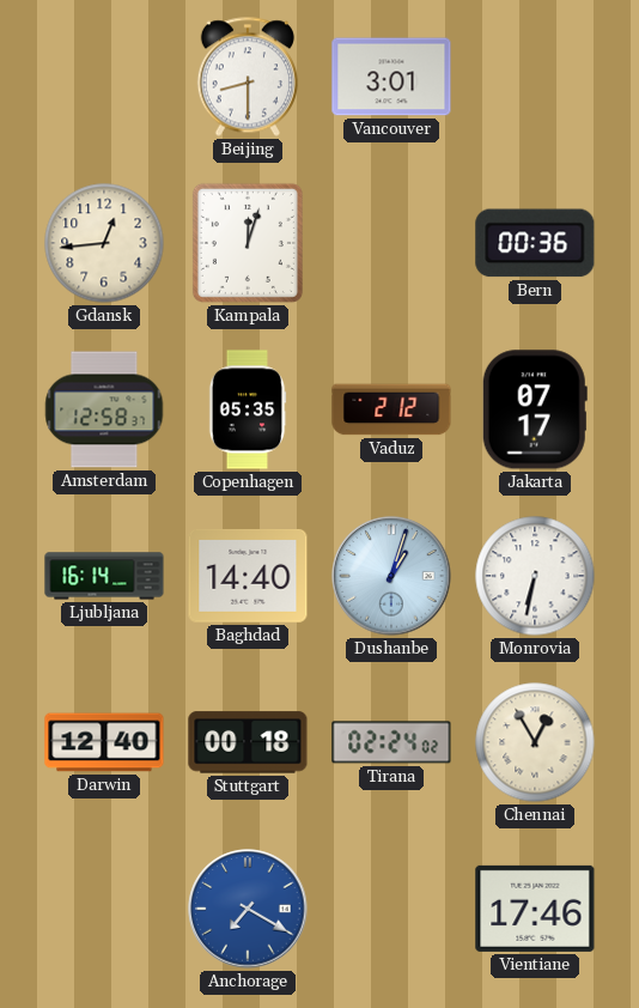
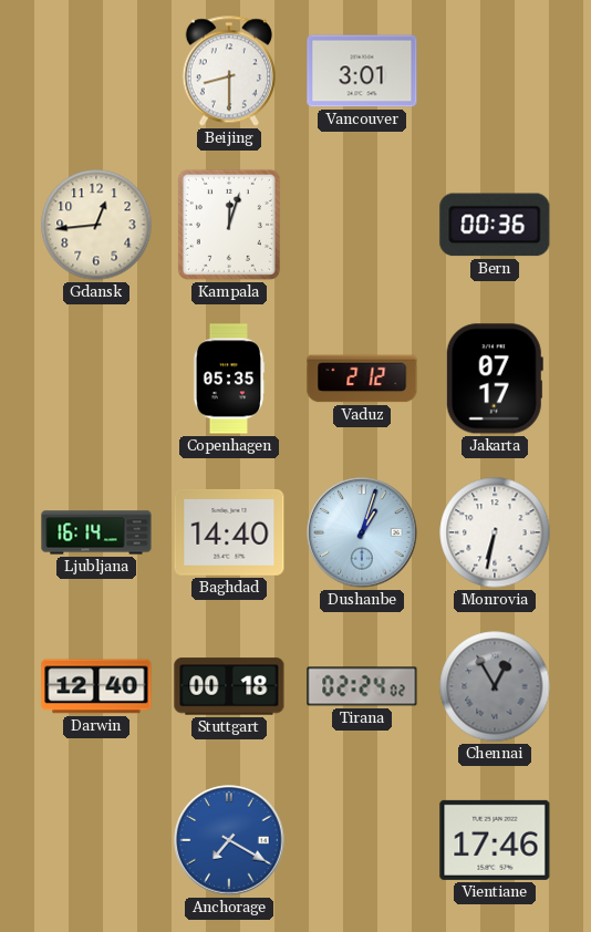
Amsterdam: 12:58 -> none (104, 409)
Chennai dial: cream -> grey (495, 686)
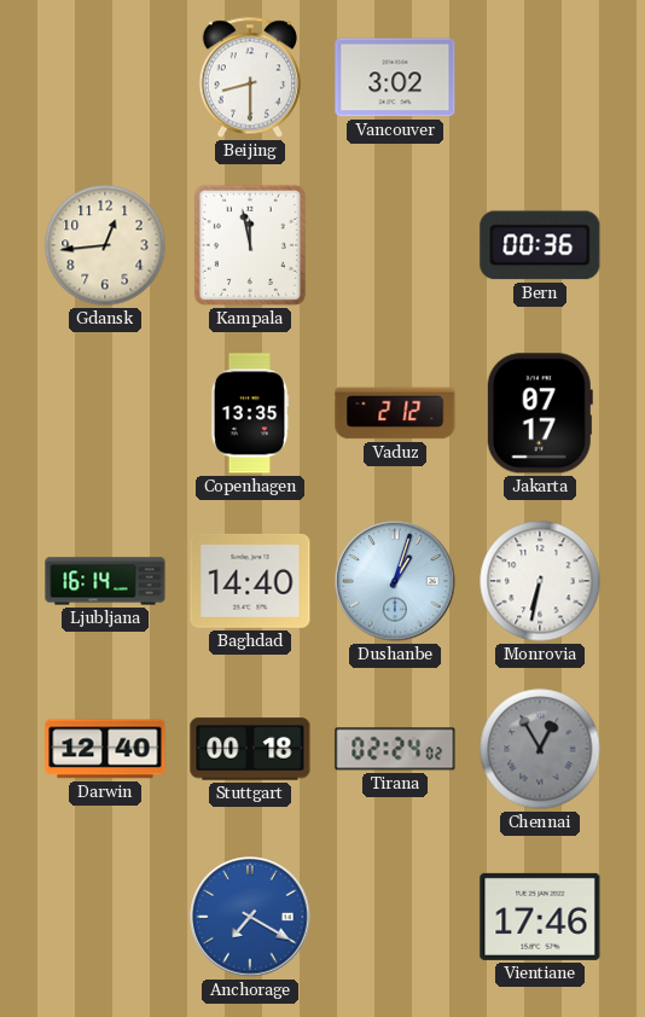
Vancouver: 3:01 -> 3:02 (395, 77)
Kampala: 12:03 -> 11:58 (250, 245)
Copenhagen: 05:35 -> 13:35 (250, 413)
